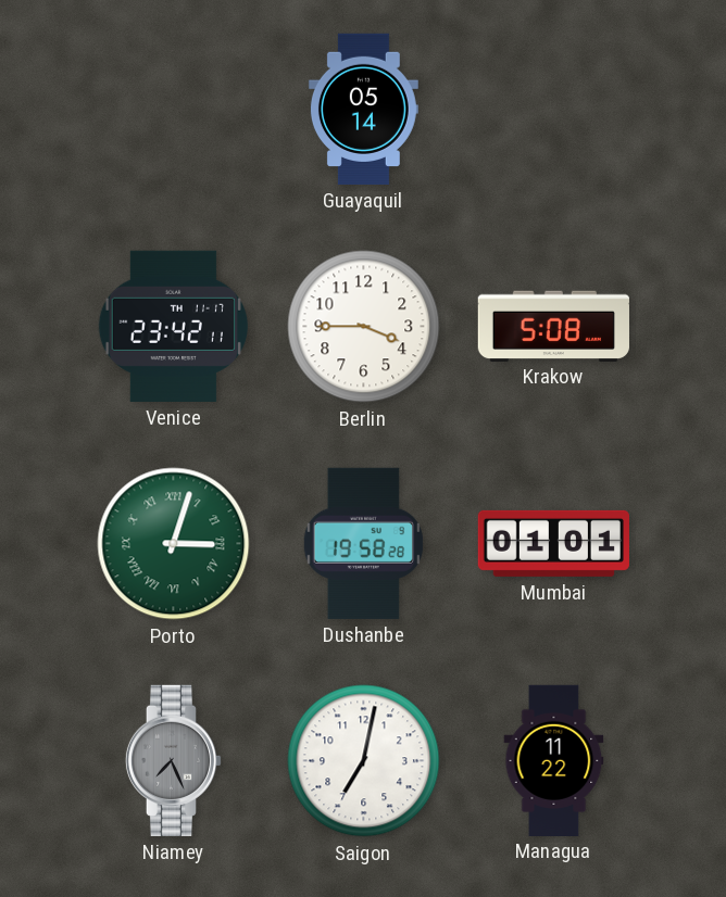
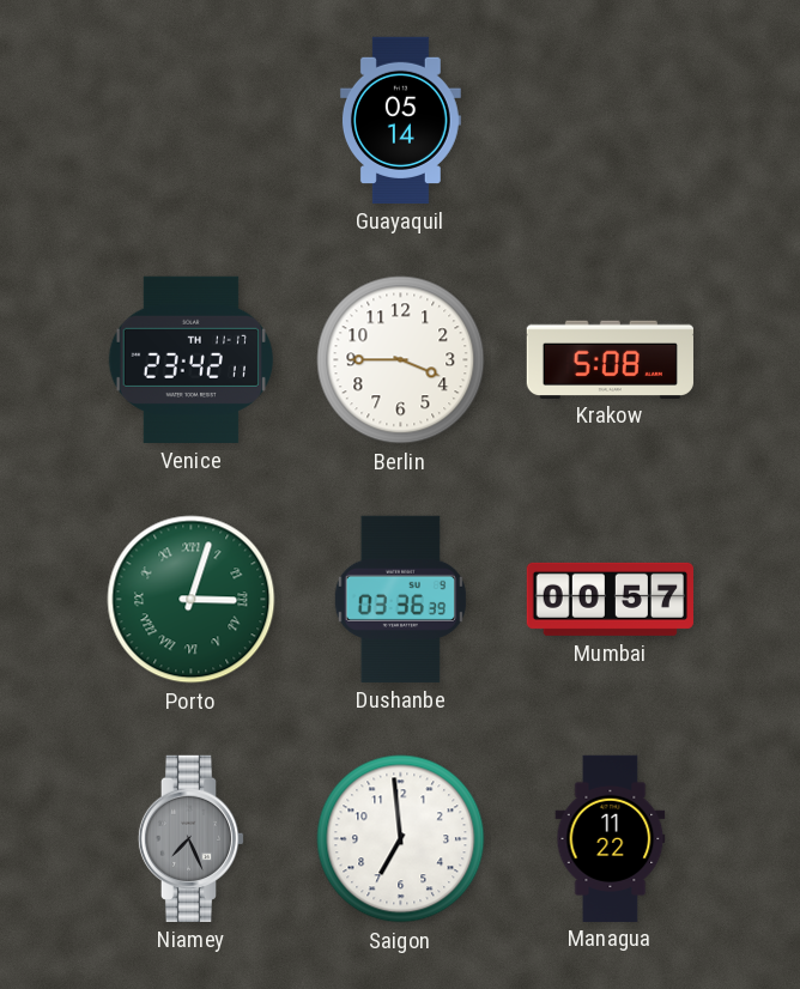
Dushanbe: 19:58 -> 03:36 (400, 599)
Mumbai: 01:01 -> 00:57 (610, 599)
Saigon: 7:02 -> 6:59 (401, 839)
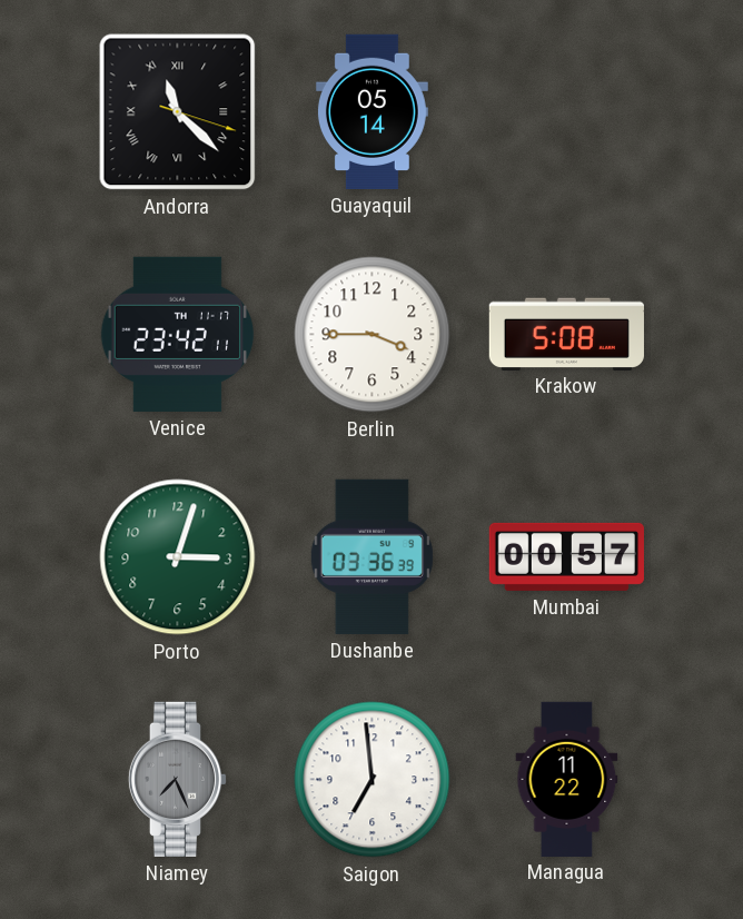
Andorra: none -> 11:22 (178, 112)
Porto numerals: Roman -> Arabic (178, 557)
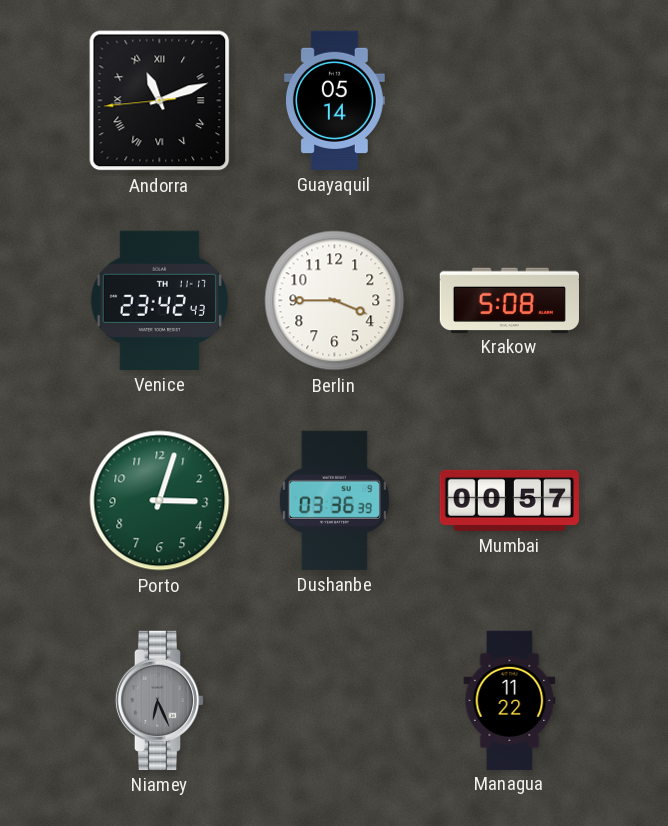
Andorra: 11:22 -> 11:11 (160, 101)
Venice: 23:42:11 -> 23:42:43 (159, 300)
Niamey: 7:26 -> 6:26 (160, 700)
Saigon: 6:59 -> none (373, 780)
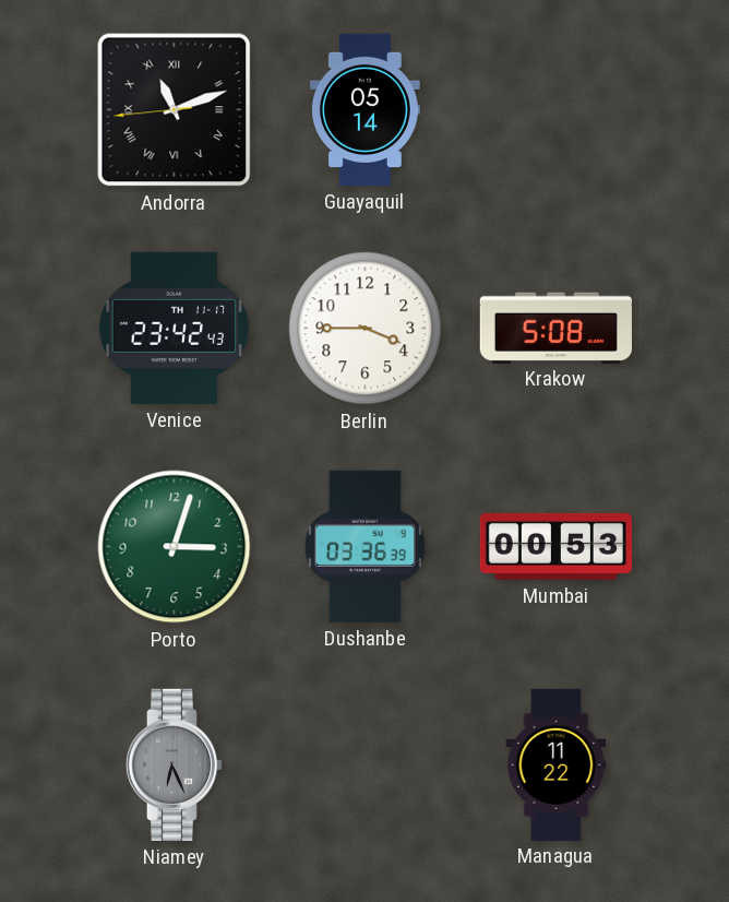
Mumbai: 00:57 -> 00:53 (555, 546)
